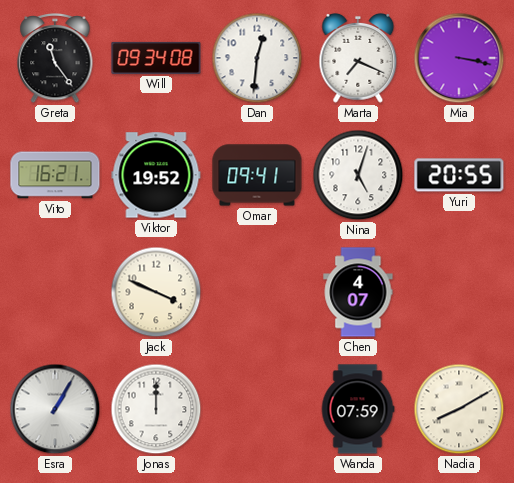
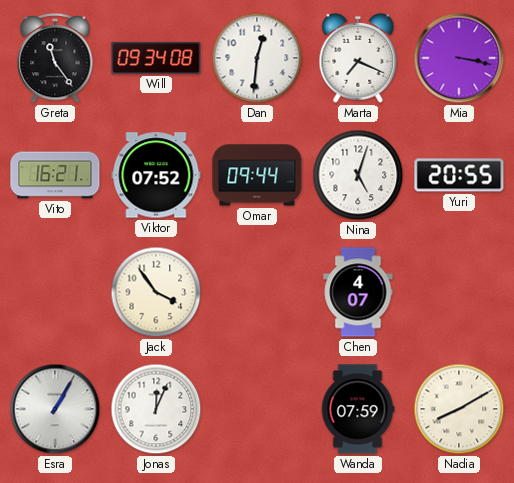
Viktor: 19:52 -> 07:52 (156, 175)
Omar: 09:41 -> 09:44 (257, 175)
Jack: 3:49 -> 3:54 (156, 292)
Jonas: 12:00 -> 12:04 (156, 409)
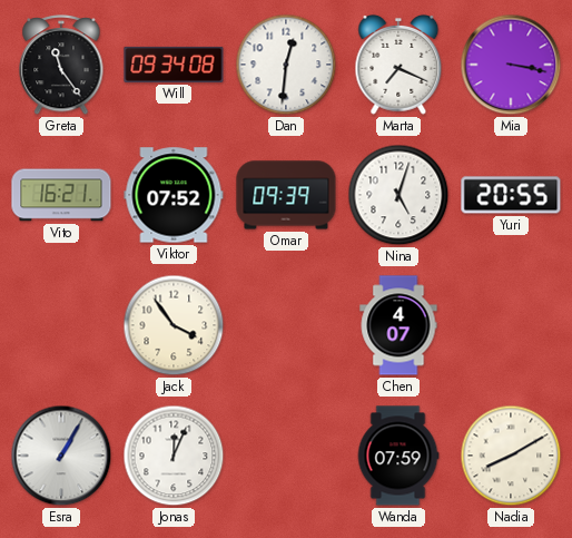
Omar: 09:44 -> 09:39 (286, 195)
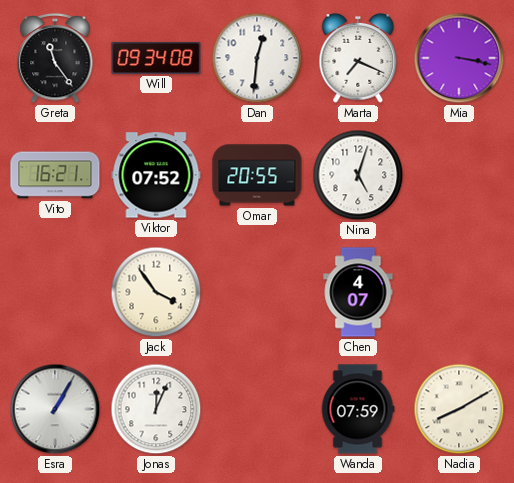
Omar: 09:39 -> 20:55 (257, 175)
Yuri: 20:55 -> none (511, 195)
